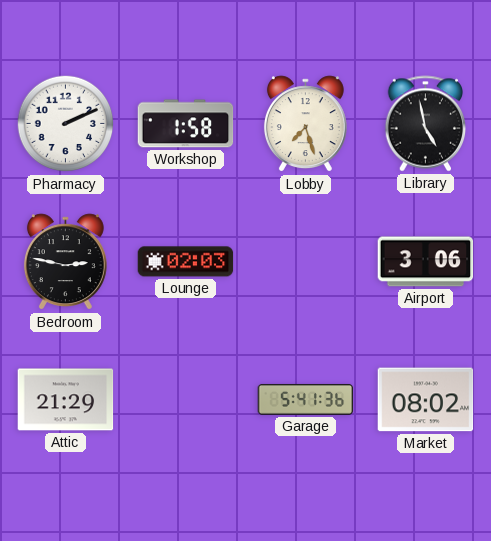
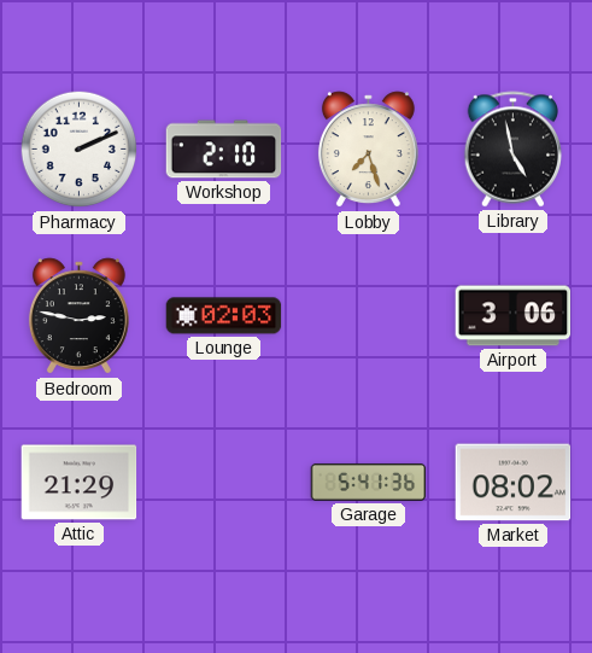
Workshop: 1:58 -> 2:10 (224, 150)
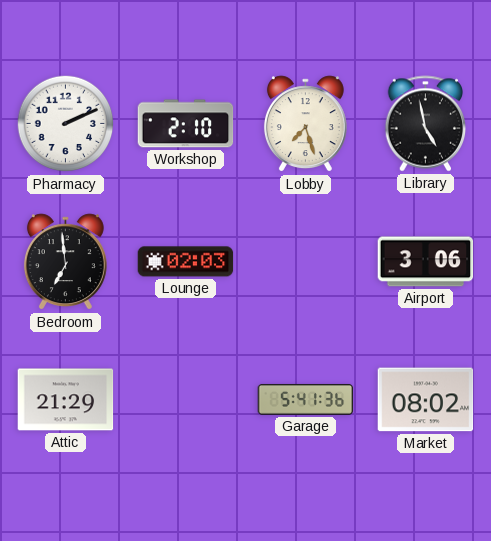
Bedroom: 2:47 -> 6:59 (65, 262)
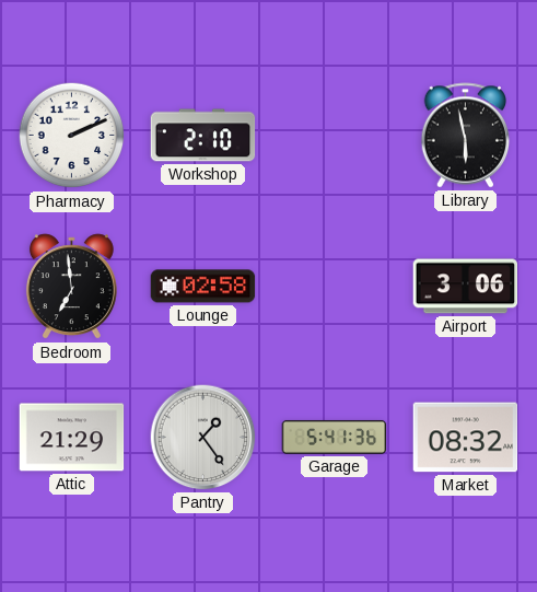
Lobby: 7:27 -> none (305, 124)
Library: 4:58 -> 5:58 (466, 136)
Lounge: 02:03 -> 02:58 (203, 287)
Pantry: none -> 1:24 (203, 438)
Market: 08:02 -> 08:32 (466, 438)
